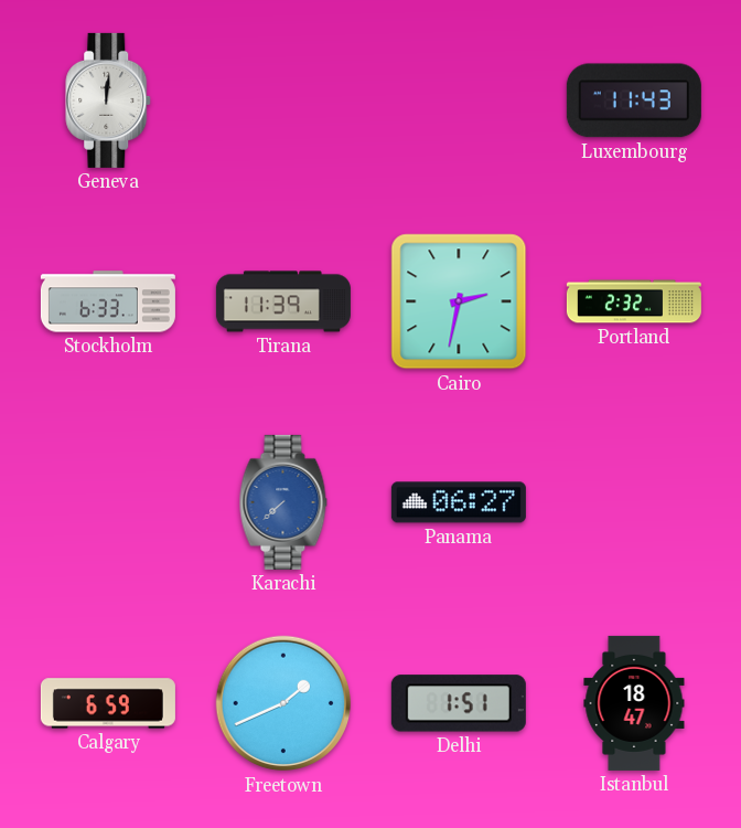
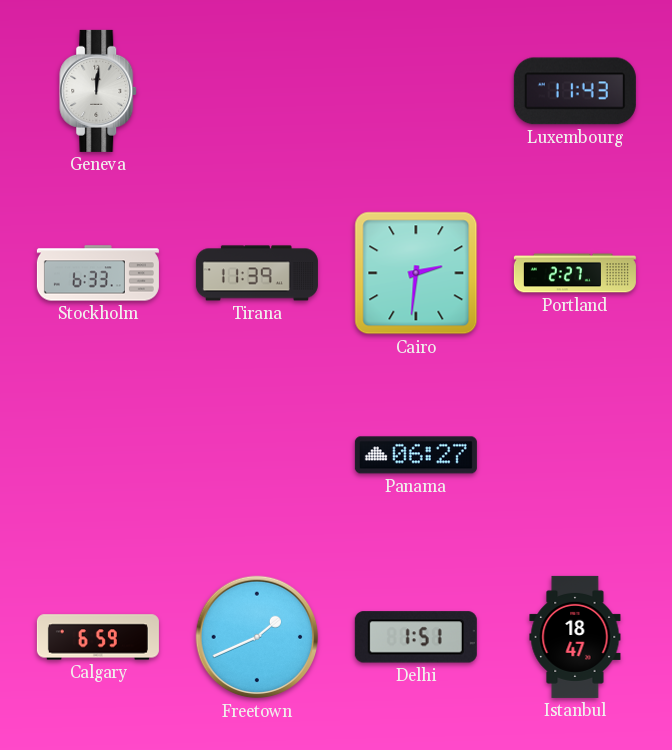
Cairo: 2:32 -> 2:31 (416, 273)
Portland: 2:32 -> 2:27 (575, 273)
Karachi: 7:38 -> none (283, 502)
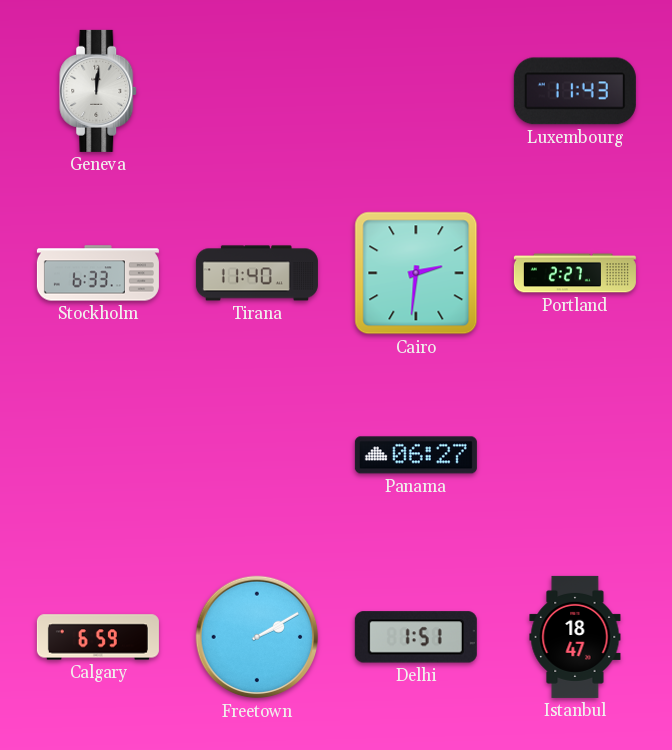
Tirana: 11:39 -> 11:40 (257, 273)
Freetown: 1:41 -> 2:10 (257, 637)
